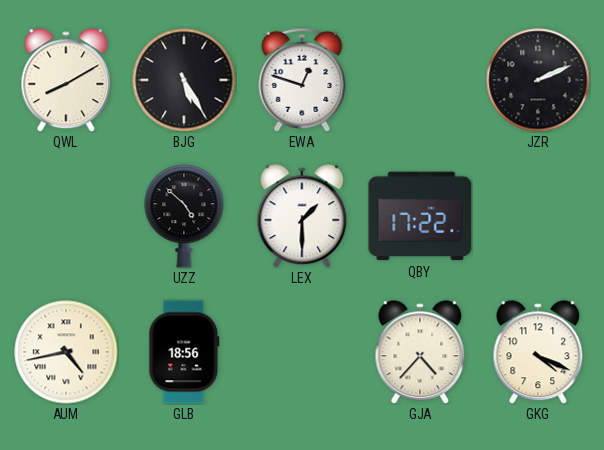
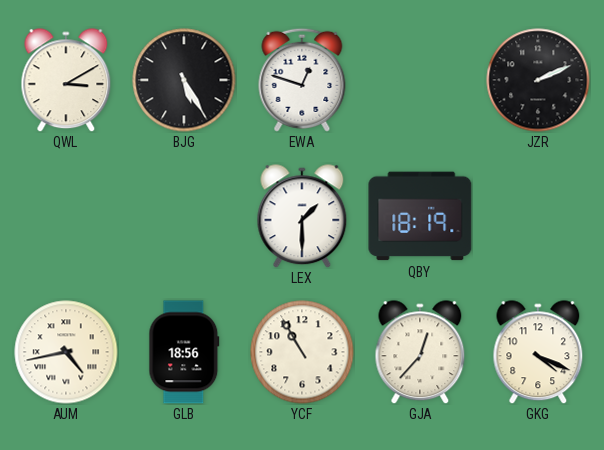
QWL: 8:10 -> 3:10 (66, 80)
UZZ: 4:52 -> none (184, 216)
QBY: 17:22 -> 18:19 (420, 216)
YCF: none -> 10:55 (302, 352)
GJA: 4:37 -> 12:37 (420, 352)
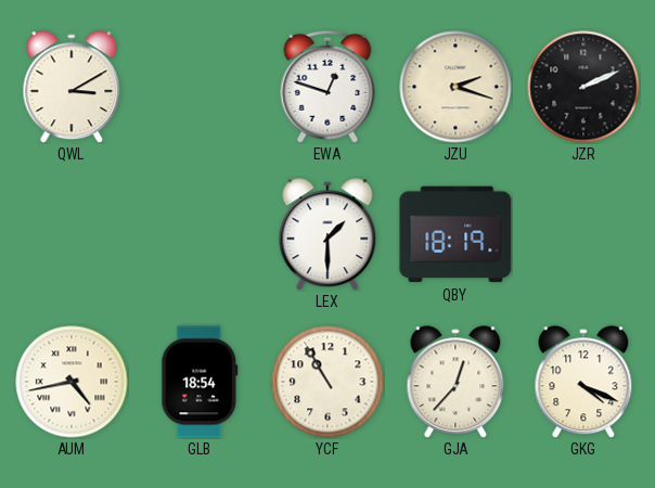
BJG: 5:25 -> none (184, 80)
JZU: none -> 2:18 (455, 87)
GLB: 18:56 -> 18:54 (200, 382)
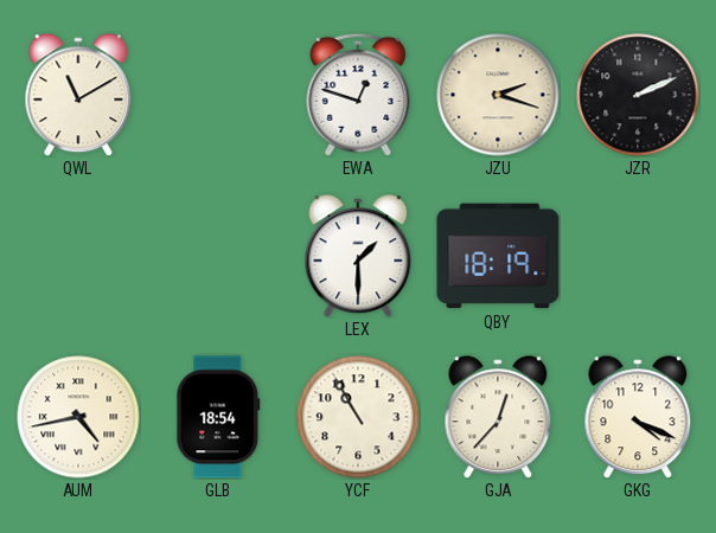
QWL: 3:10 -> 11:10 (78, 95)
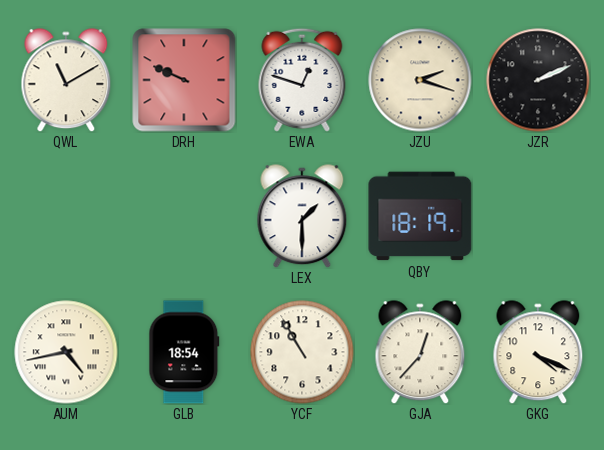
DRH: none -> 9:49 (184, 80)
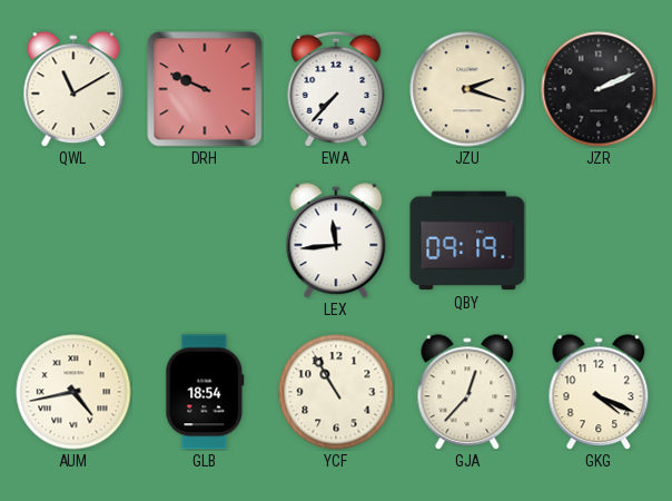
EWA: 12:48 -> 7:37 (336, 89)
LEX: 1:30 -> 11:44 (336, 240)
QBY: 18:19 -> 09:19 (467, 240)
